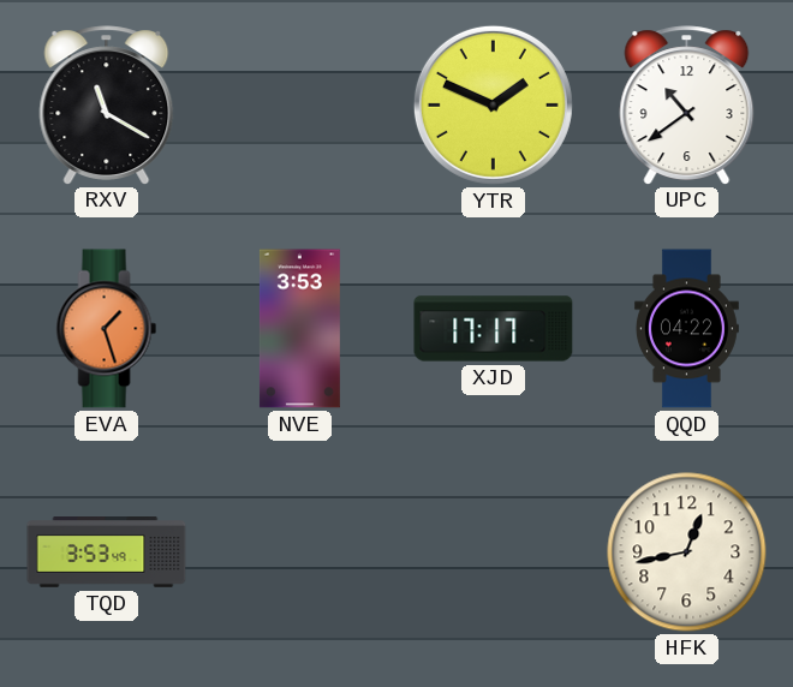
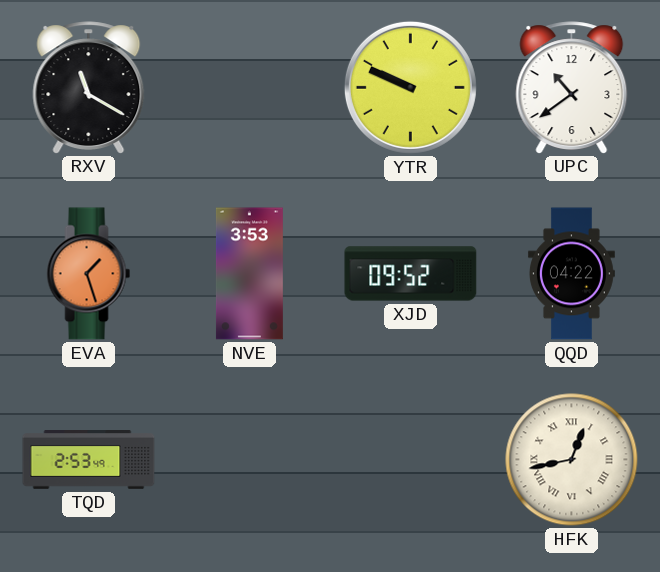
YTR: 1:49 -> 9:49 (410, 87)
XJD: 17:17 -> 09:52 (411, 274)
TQD: 3:53 -> 2:53 (89, 460)
HFK numerals: Arabic -> Roman (572, 460)
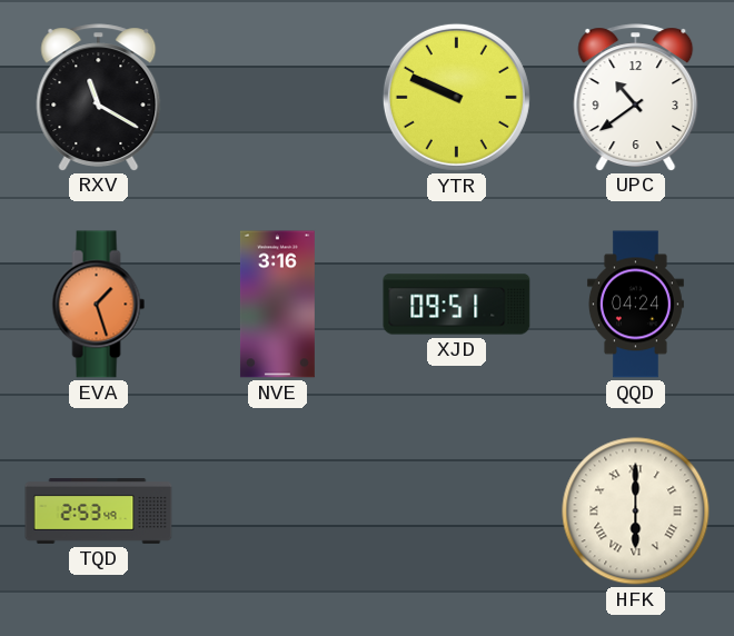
NVE: 3:53 -> 3:16 (277, 305)
XJD: 09:52 -> 09:51 (457, 305)
QQD: 04:22 -> 04:24 (635, 305)
HFK: 12:43 -> 6:00 (636, 511)
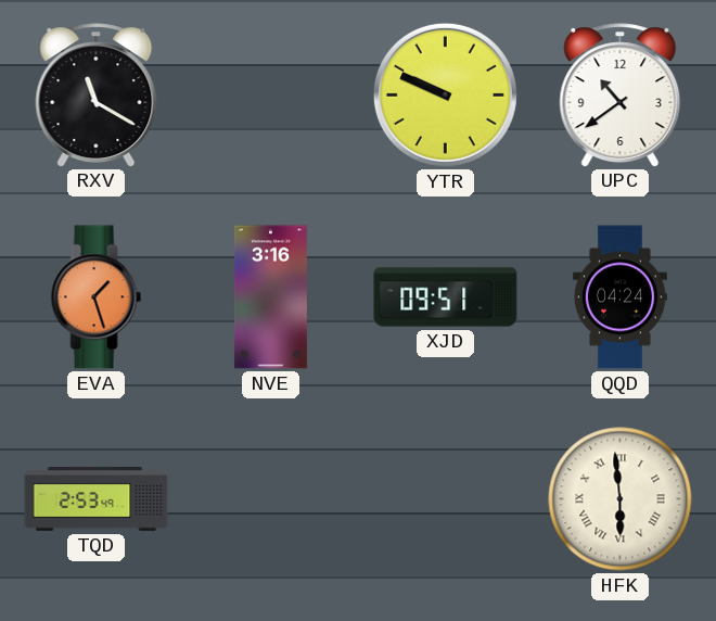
HFK: 6:00 -> 5:59 (621, 499)
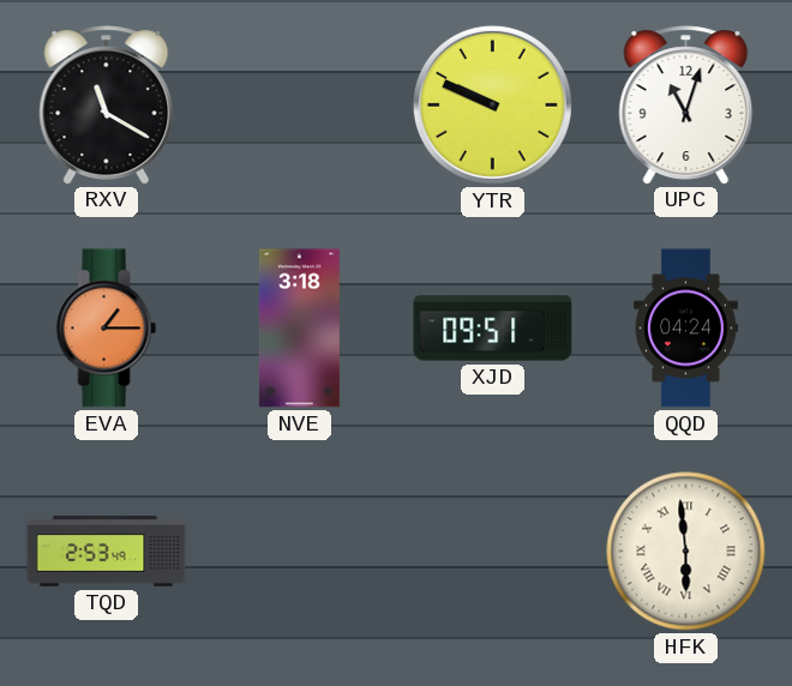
UPC: 10:39 -> 11:03 (686, 104)
EVA: 1:27 -> 1:15 (107, 329)
NVE: 3:16 -> 3:18 (299, 329)
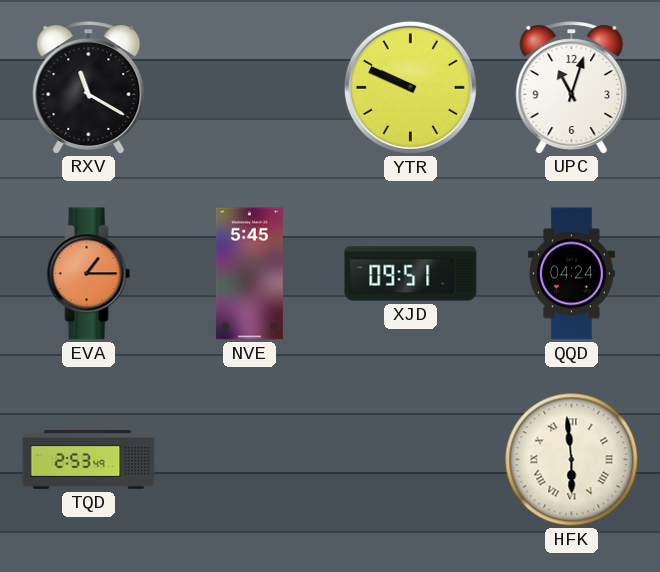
NVE: 3:18 -> 5:45 (249, 274)
